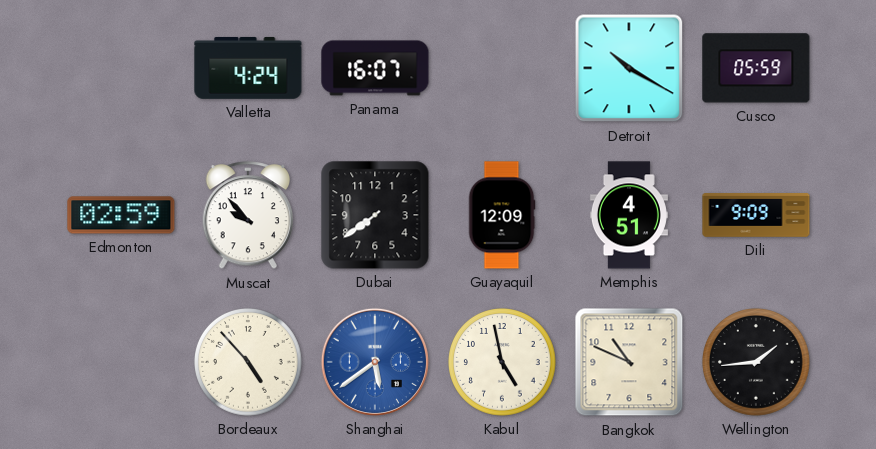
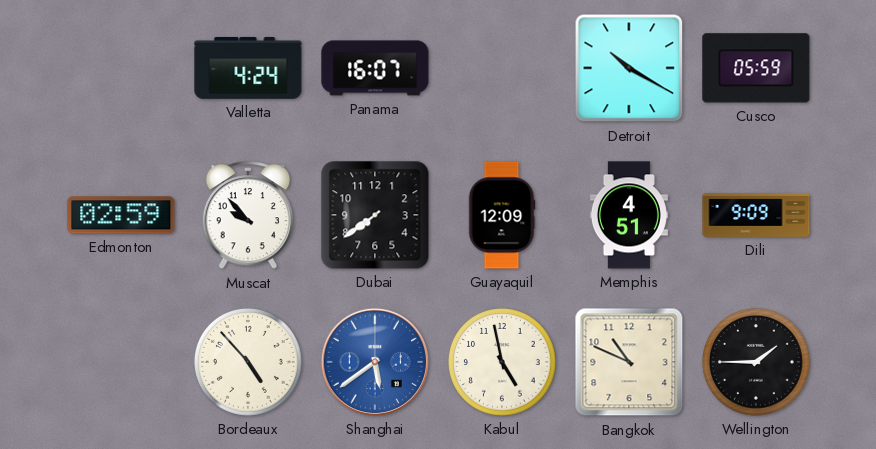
Wellington: 1:44 -> 1:45 (757, 363)
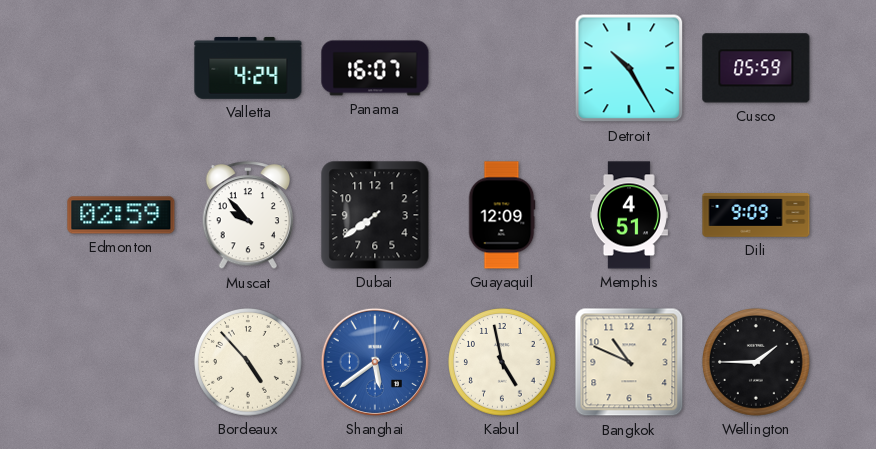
Detroit: 10:20 -> 10:25 (629, 68)
